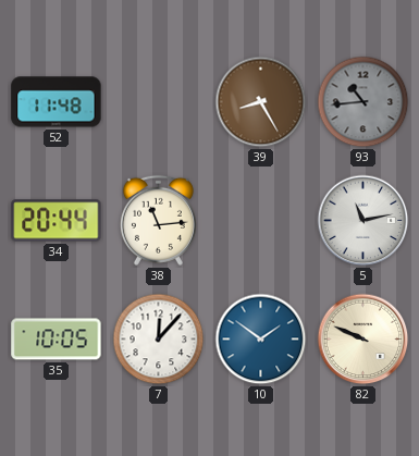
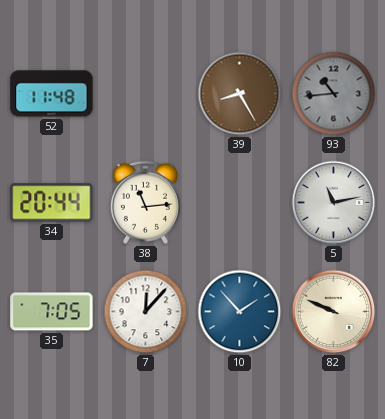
35: 10:05 -> 7:05 (52, 312)
10: 1:51 -> 1:53 (240, 312)
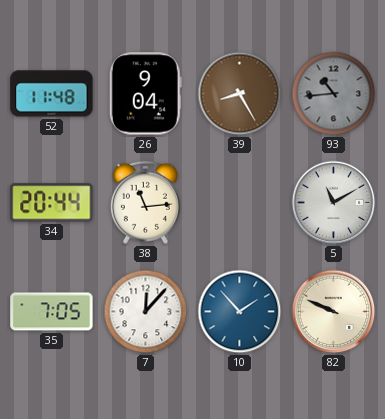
26: none -> 9:04 (145, 94)
5: 11:13 -> 11:10 (334, 203)
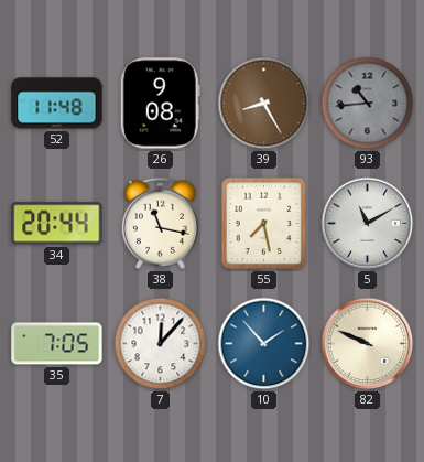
26: 9:04 -> 9:08 (160, 104)
38: 11:14 -> 11:17 (160, 223)
55: none -> 7:28 (264, 224)
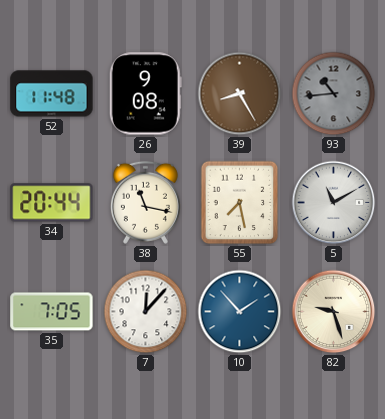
82: 9:49 -> 9:27 (334, 312)
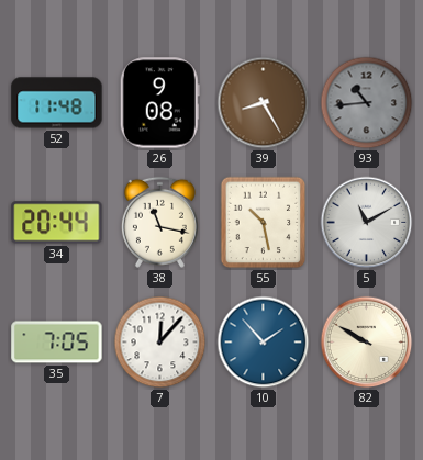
55: 7:28 -> 10:28 (264, 223)
82: 9:27 -> 9:50 (367, 343)
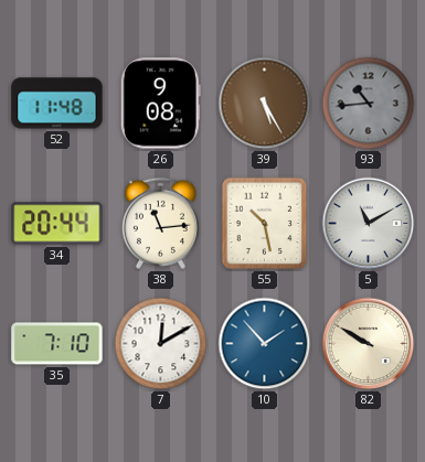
39: 8:25 -> 5:25 (265, 104)
38: 11:17 -> 11:14 (160, 223)
35: 7:05 -> 7:10 (57, 344)
7: 12:07 -> 12:10 (161, 344)
